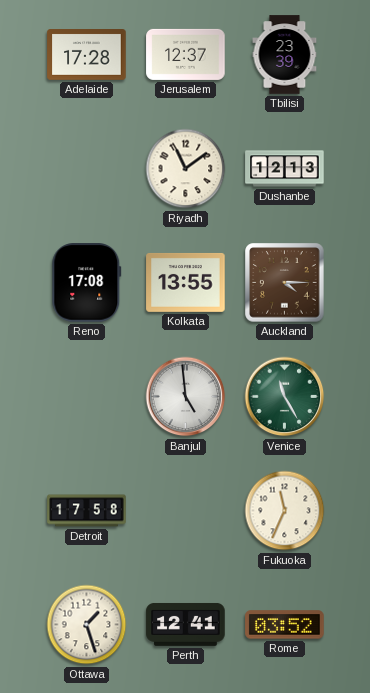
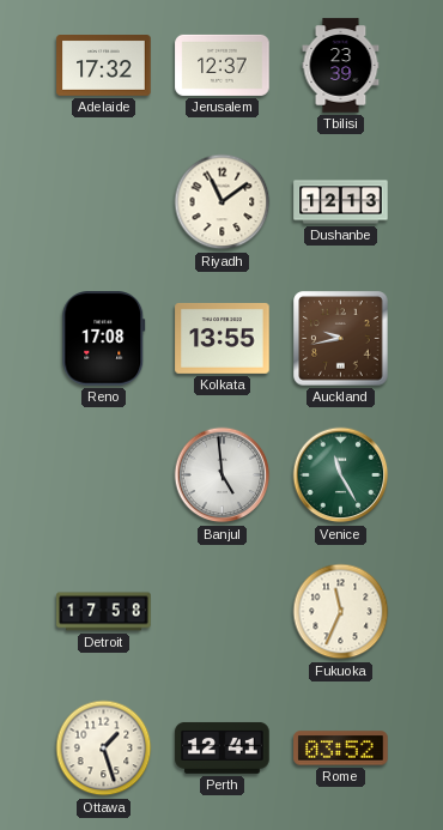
Adelaide: 17:28 -> 17:32 (104, 66)
Auckland: 4:15 -> 9:43 (341, 339)
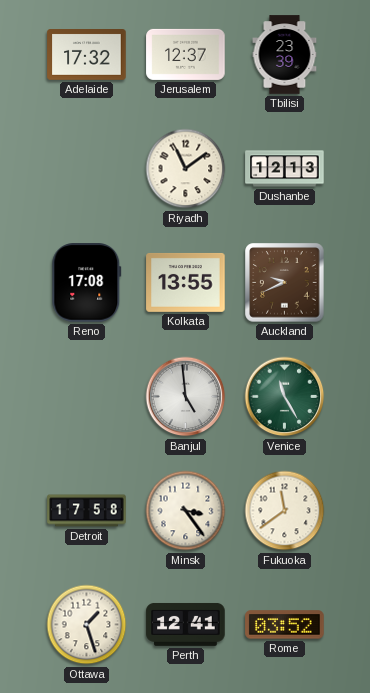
Auckland: 9:43 -> 9:41 (285, 283)
Minsk: none -> 3:24 (186, 511)
Fukuoka: 11:34 -> 11:39 (285, 511)
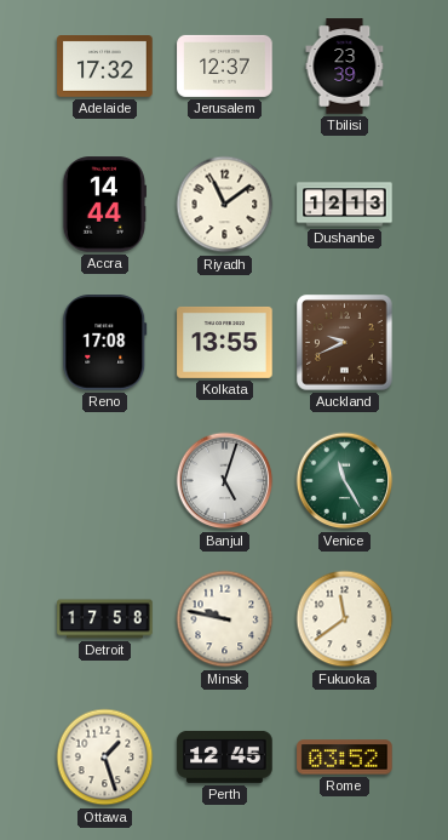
Accra: none -> 14:44 (103, 205)
Banjul: 4:59 -> 5:03 (225, 481)
Minsk: 3:24 -> 9:47 (225, 619)
Perth: 12:41 -> 12:45 (225, 758)
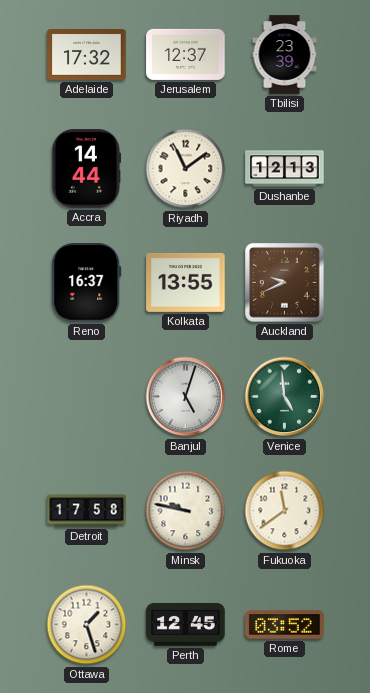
Reno: 17:08 -> 16:37 (87, 283)
Venice: 11:25 -> 4:59 (285, 397)
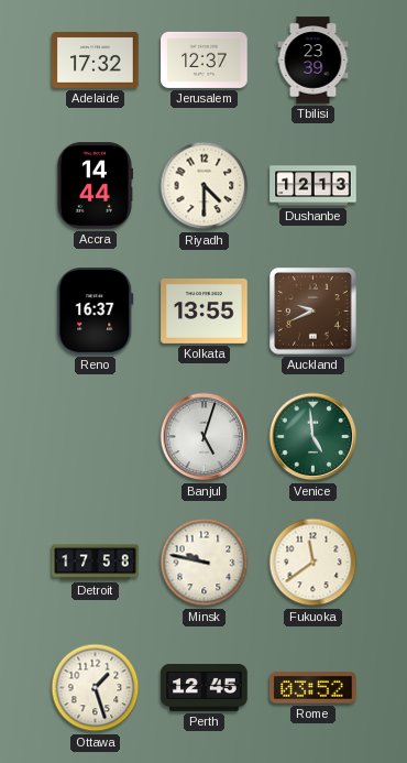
Riyadh: 11:09 -> 4:30 (205, 186)
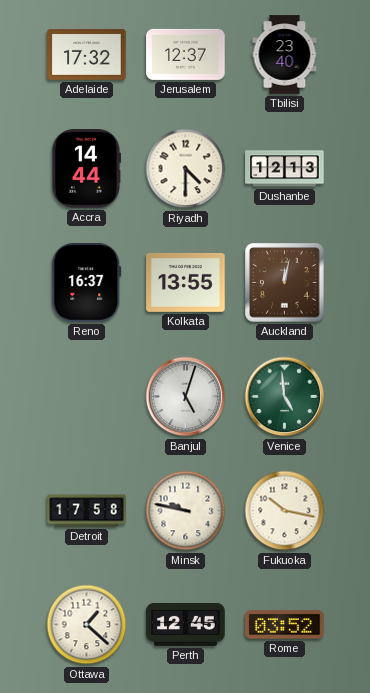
Tbilisi: 23:39 -> 23:40 (285, 55)
Auckland: 9:41 -> 12:02 (285, 283)
Fukuoka: 11:39 -> 10:17 (285, 511)
Ottawa: 1:27 -> 1:22 (87, 625)
